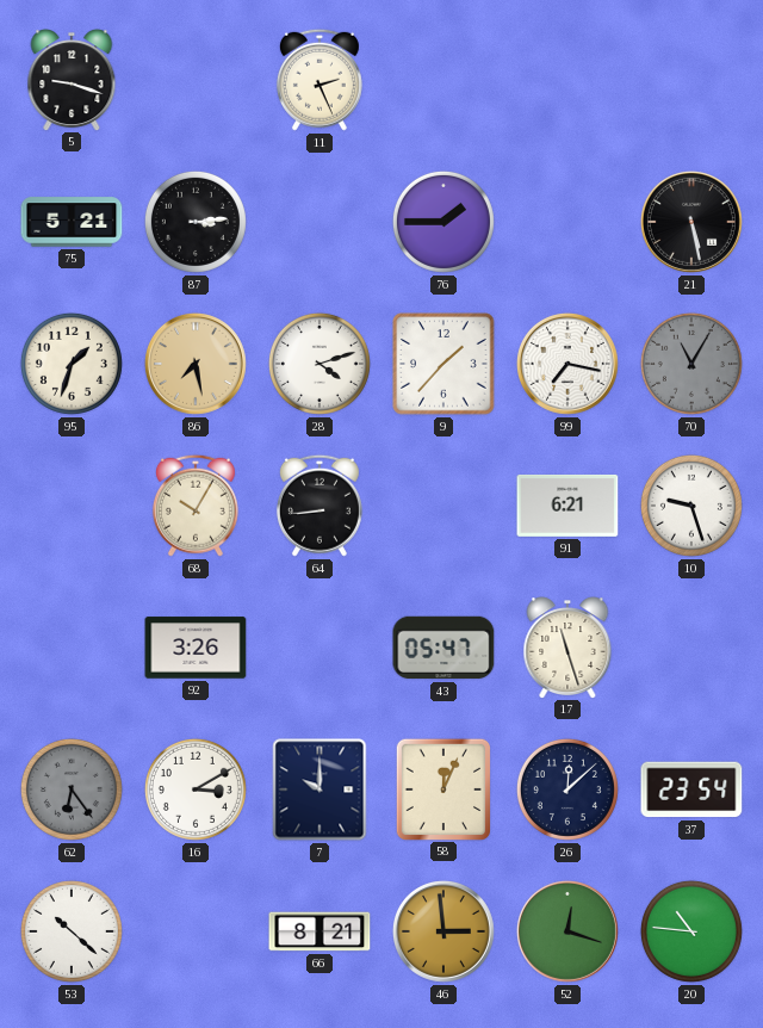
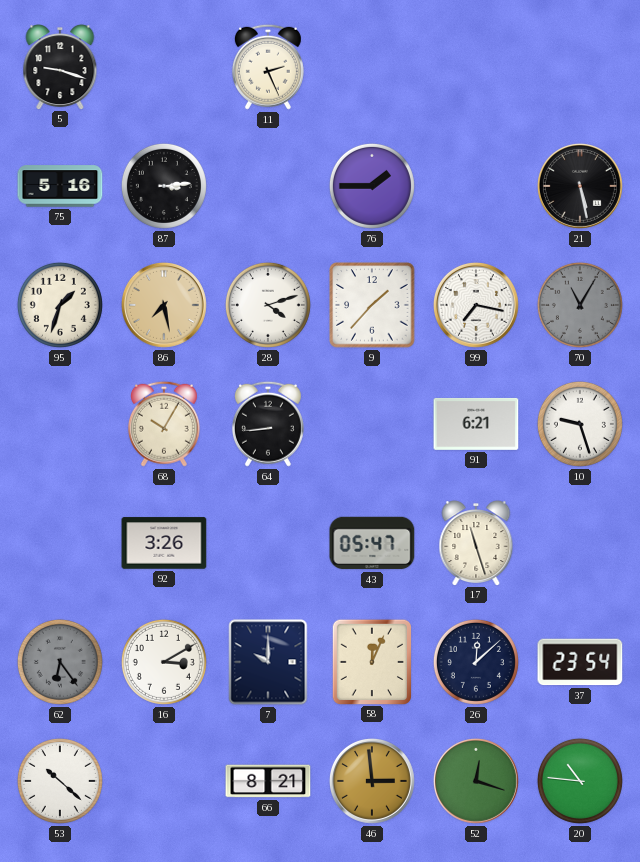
75: 5:21 -> 5:16 (60, 186)
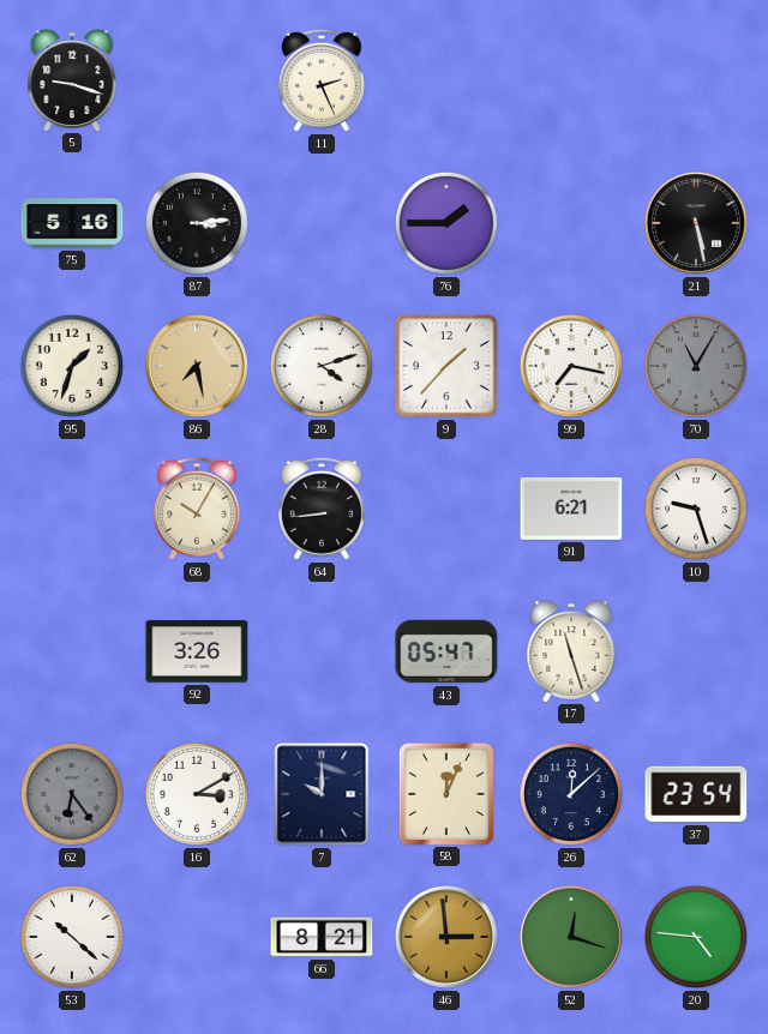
20: 10:46 -> 4:46 (696, 937)
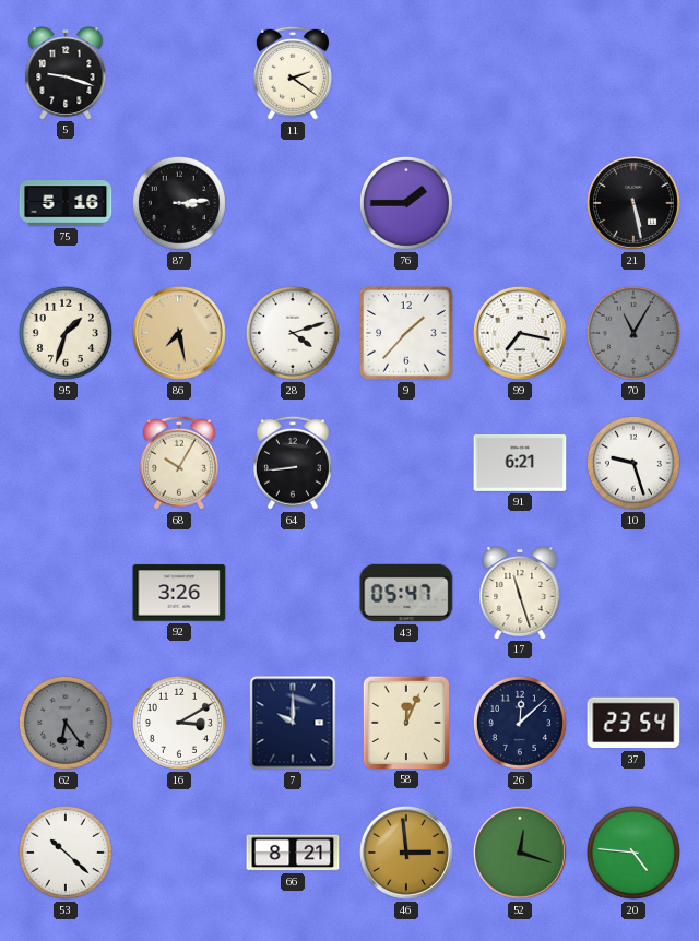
11: 2:26 -> 2:21 (293, 73)
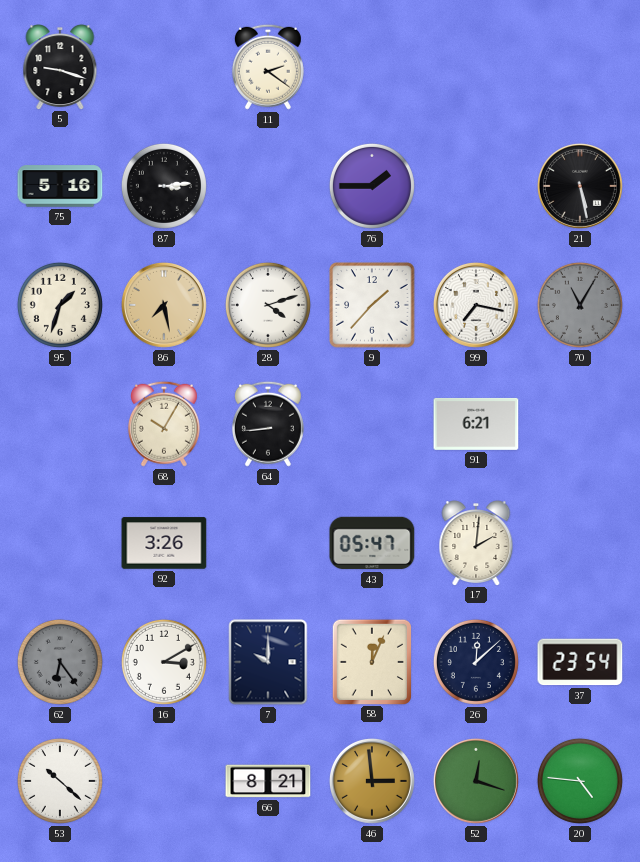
10: 9:27 -> none (633, 463)
17: 11:27 -> 2:01 (476, 543)
